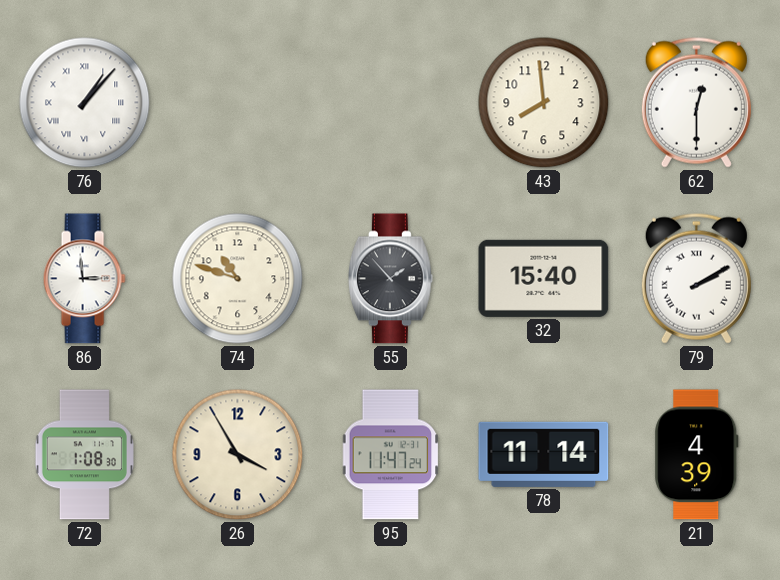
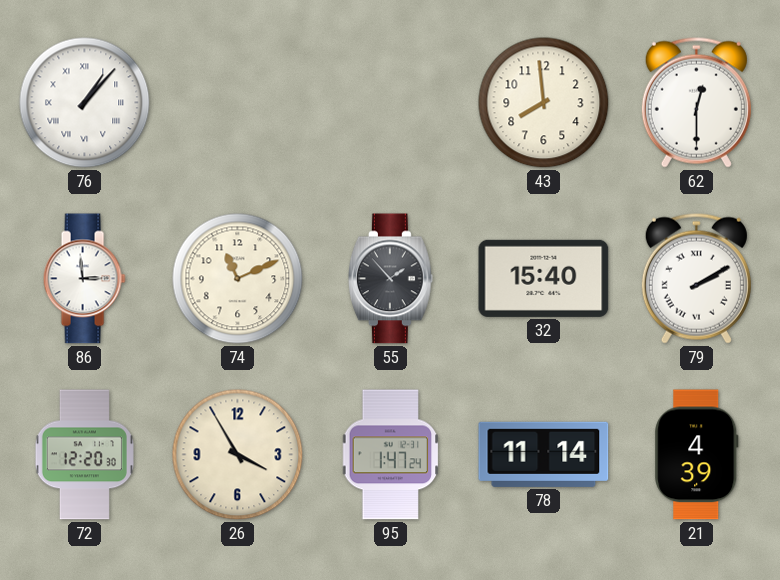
74: 10:48 -> 11:11 (238, 279)
72: 1:08 -> 12:20 (84, 455)
95: 11:47 -> 1:47 (391, 455)
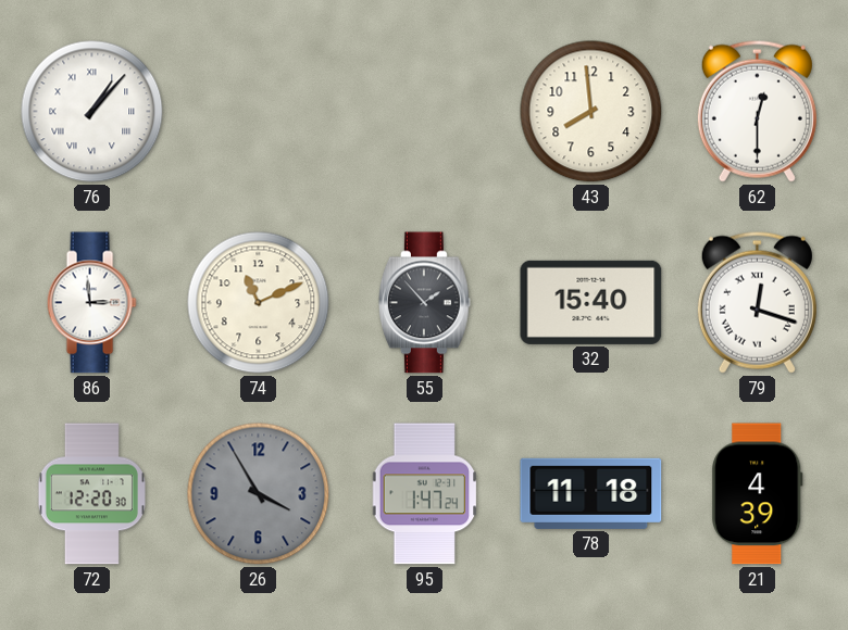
79: 2:10 -> 12:18 (757, 302)
26 dial: cream -> grey (259, 494)
78: 11:14 -> 11:18 (591, 493)
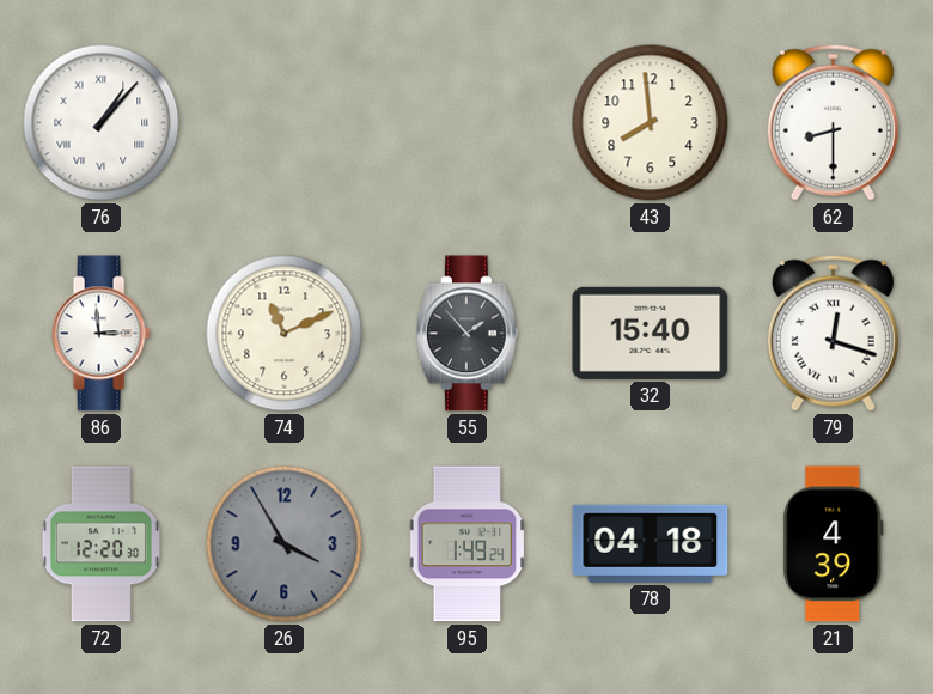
62: 12:30 -> 8:30 (833, 122)
95: 1:47 -> 1:49 (468, 544)
78: 11:18 -> 04:18 (651, 543)
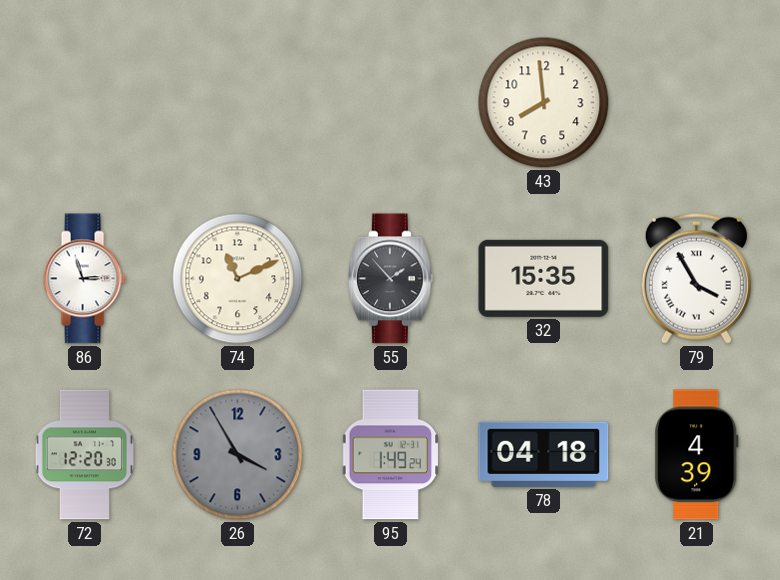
76: 1:07 -> none (102, 123)
62: 8:30 -> none (833, 122)
86: 2:59 -> 2:57 (84, 279)
32: 15:40 -> 15:35 (544, 278)
79: 12:18 -> 3:55 (696, 278)
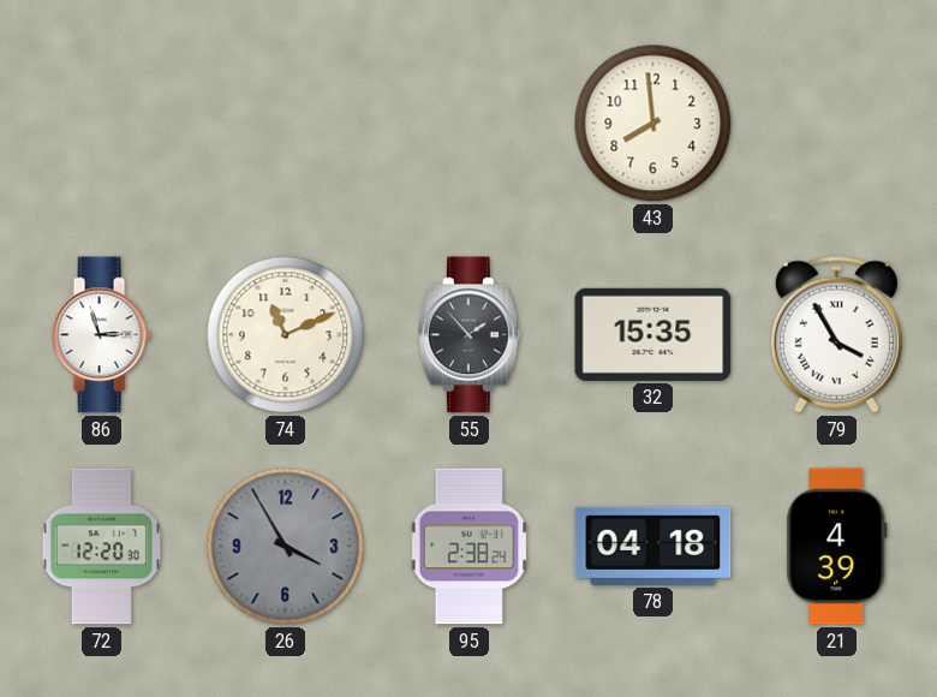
95: 1:49 -> 2:38 (470, 547)
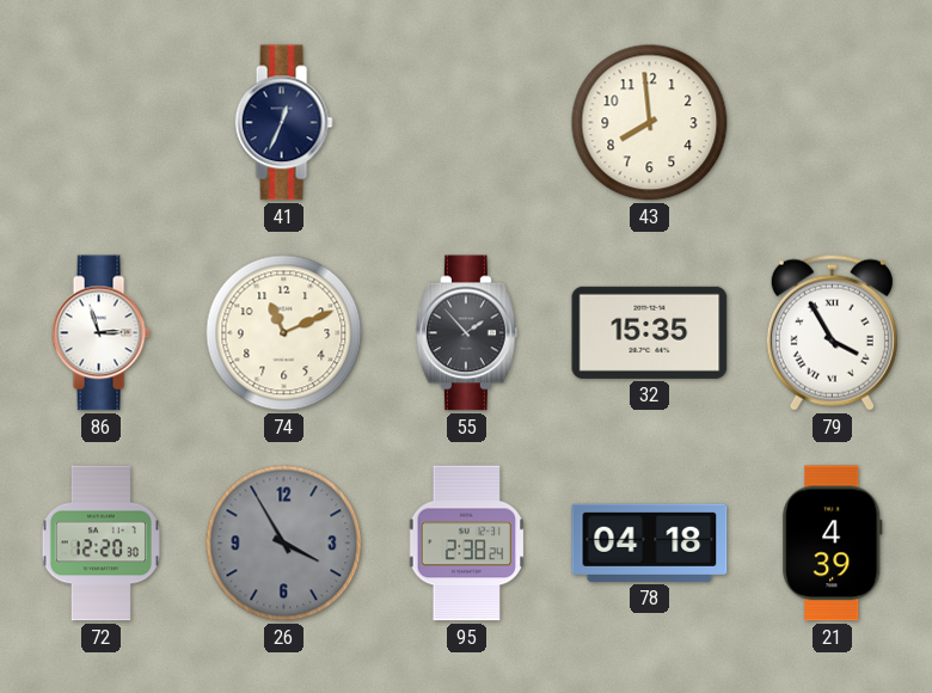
41: none -> 12:34 (283, 123)
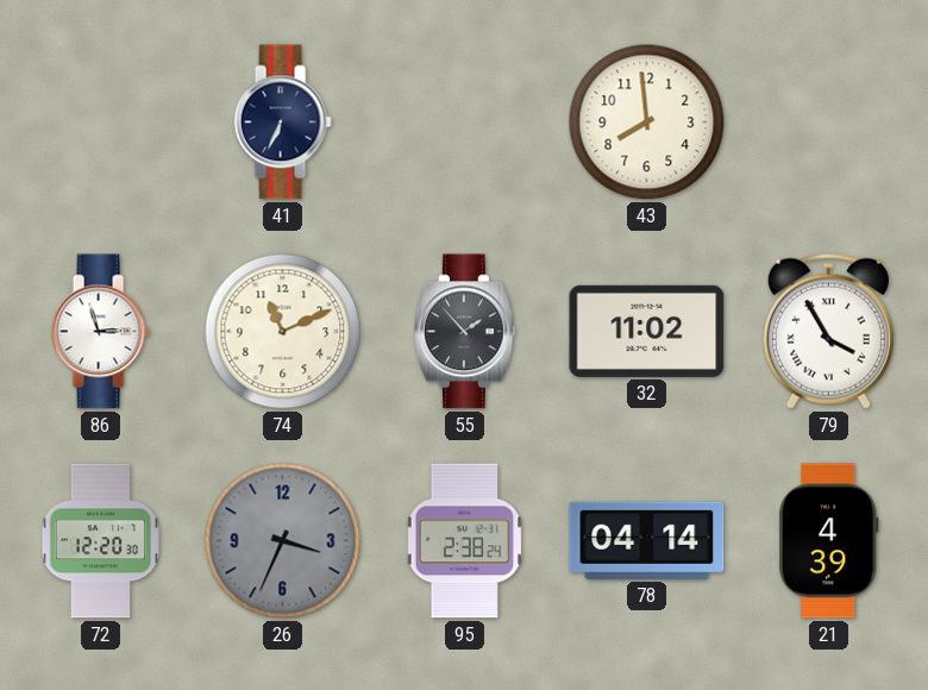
41: 12:34 -> 6:34 (282, 123)
32: 15:35 -> 11:02 (647, 331)
26: 3:55 -> 3:34 (283, 541)
78: 04:18 -> 04:14 (647, 540)
